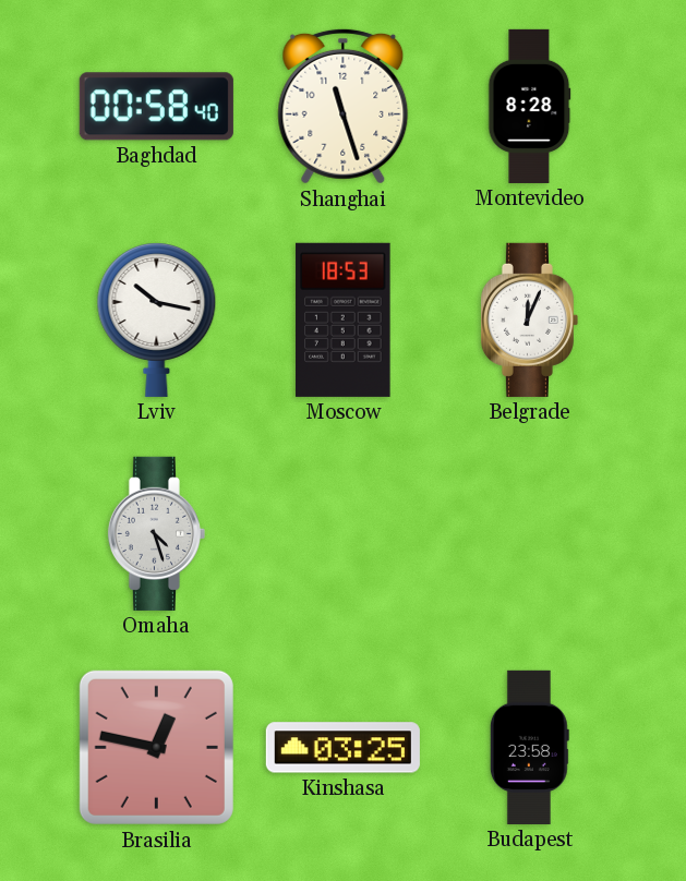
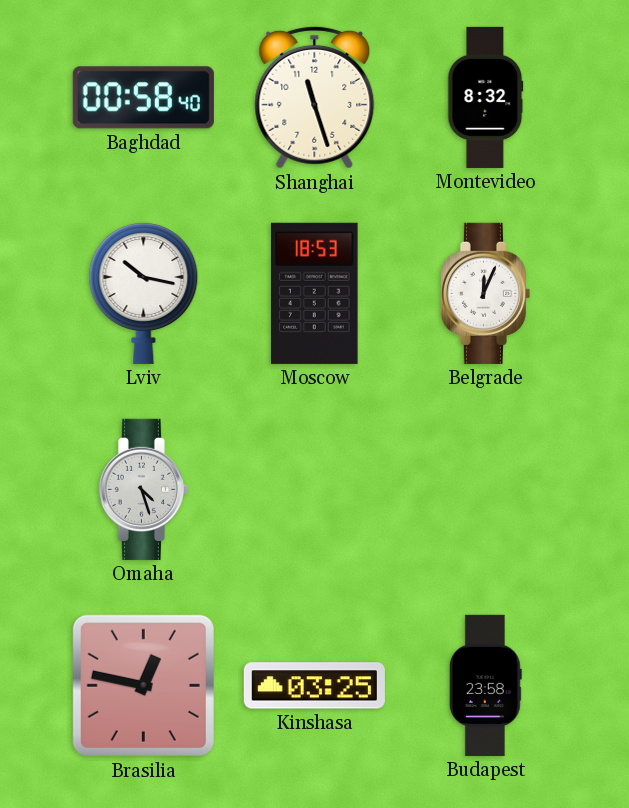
Montevideo: 8:28 -> 8:32 (486, 97)
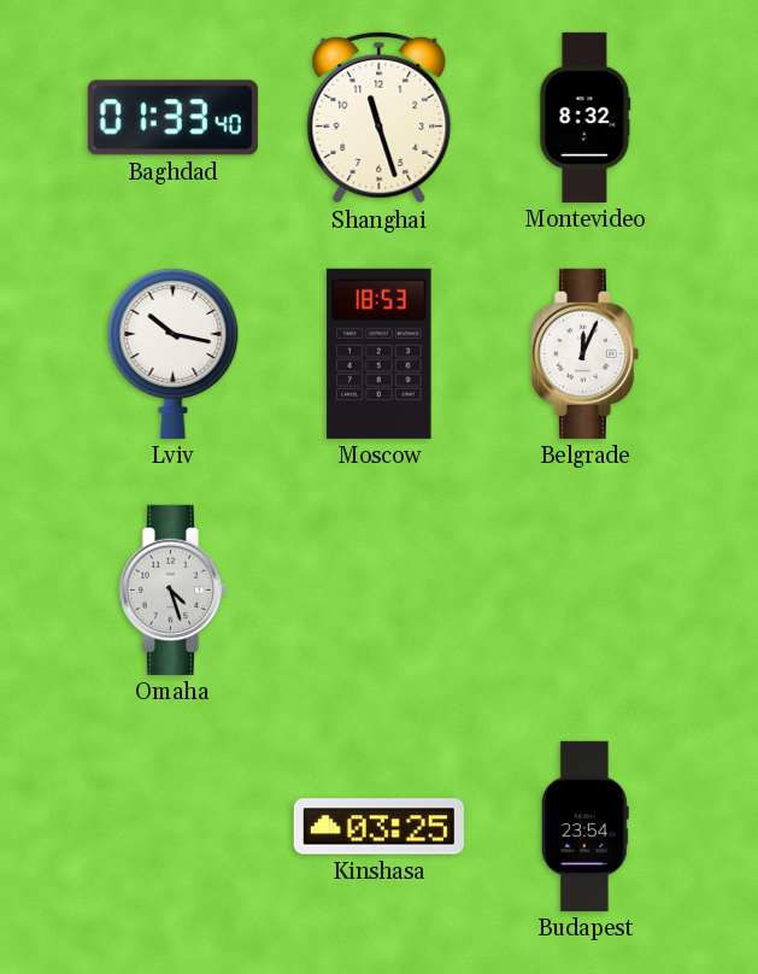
Baghdad: 00:58 -> 01:33 (172, 118)
Brasilia: 12:47 -> none (143, 685)
Budapest: 23:58 -> 23:54 (584, 826)
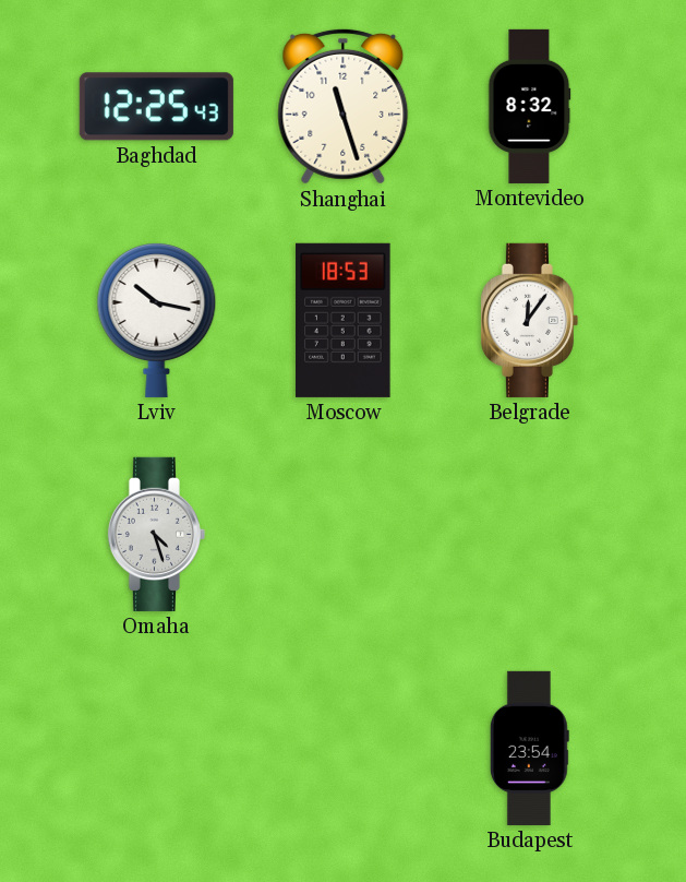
Baghdad: 01:33 -> 12:25 (156, 107)
Belgrade: 12:04 -> 12:06 (529, 320)
Kinshasa: 03:25 -> none (378, 827)
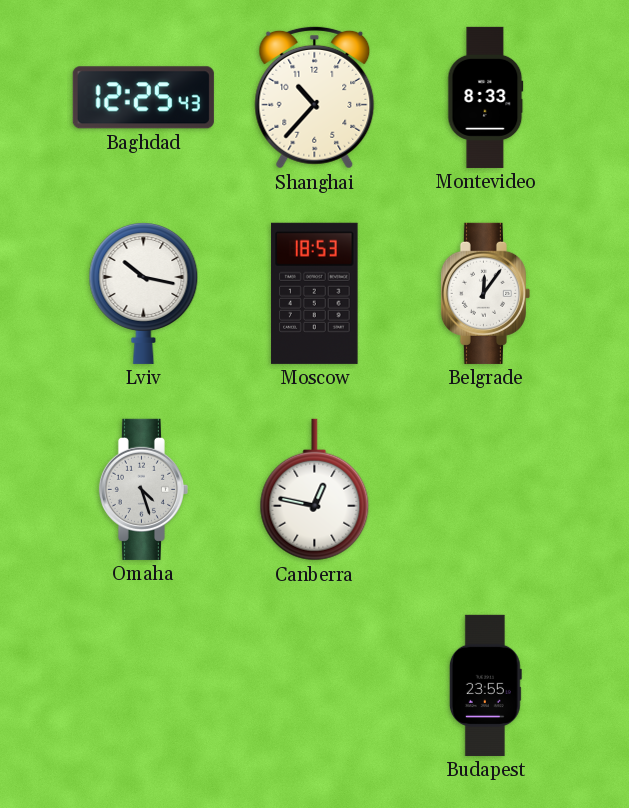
Shanghai: 11:27 -> 10:37 (315, 97)
Montevideo: 8:32 -> 8:33 (486, 97)
Canberra: none -> 12:47 (315, 490)
Budapest: 23:54 -> 23:55 (485, 685)
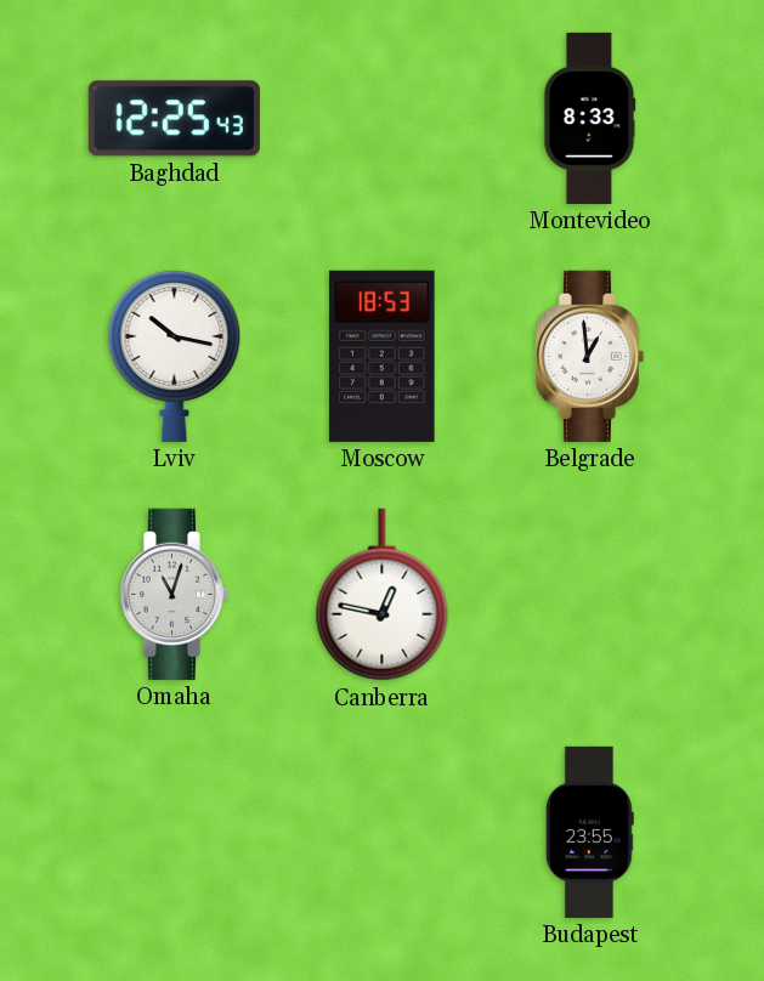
Shanghai: 10:37 -> none (315, 97)
Belgrade: 12:06 -> 12:59 (589, 356)
Omaha: 4:27 -> 11:03 (174, 594)
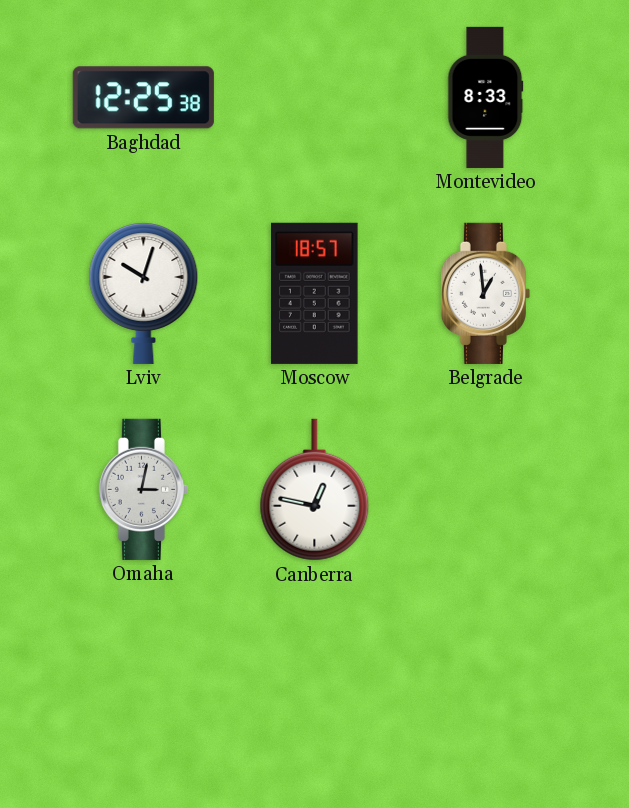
Baghdad: 12:25:43 -> 12:25:38 (143, 98)
Lviv: 10:17 -> 10:03 (144, 294)
Moscow: 18:53 -> 18:57 (315, 293)
Omaha: 11:03 -> 3:02 (143, 489)
Budapest: 23:55 -> none (589, 832)
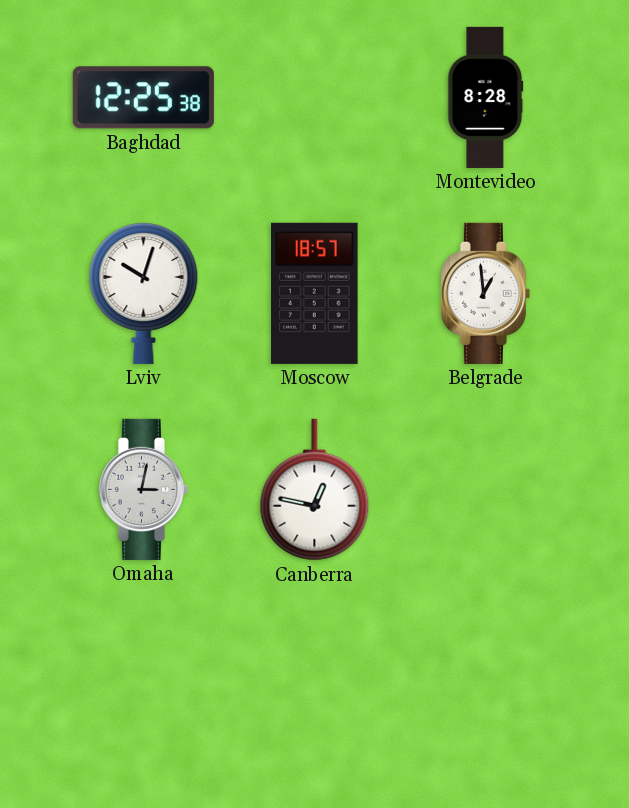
Montevideo: 8:33 -> 8:28 (486, 97)
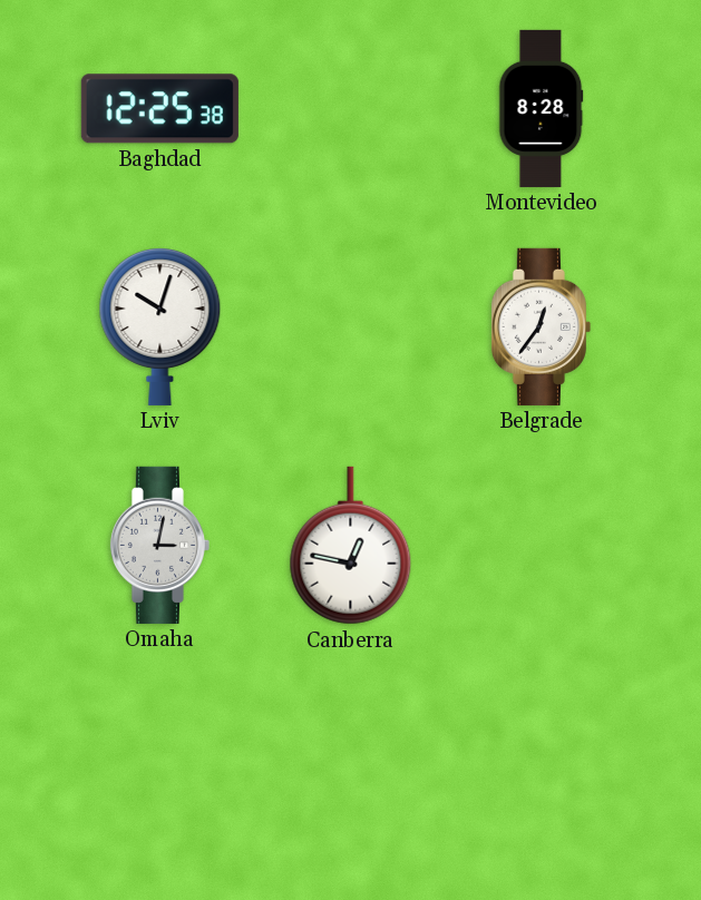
Moscow: 18:57 -> none (315, 293)
Belgrade: 12:59 -> 12:36 (541, 326)
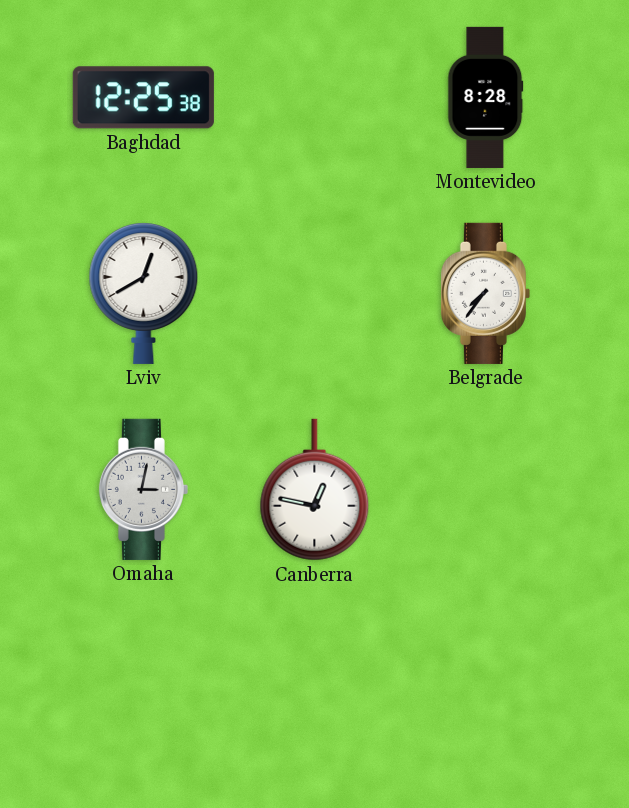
Lviv: 10:03 -> 12:40 (144, 294)
Belgrade: 12:36 -> 7:36 (485, 293)
